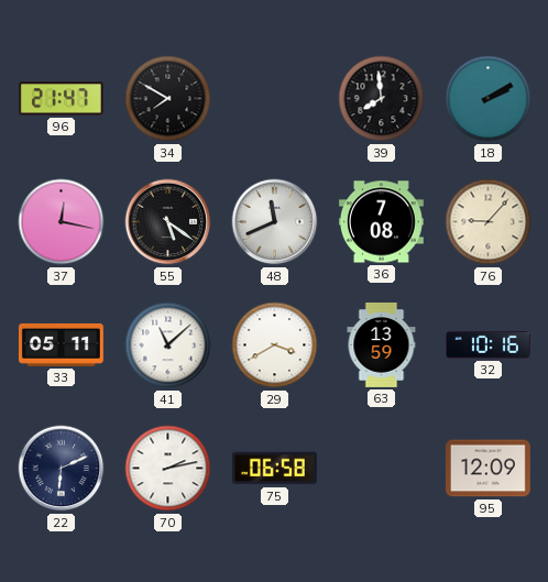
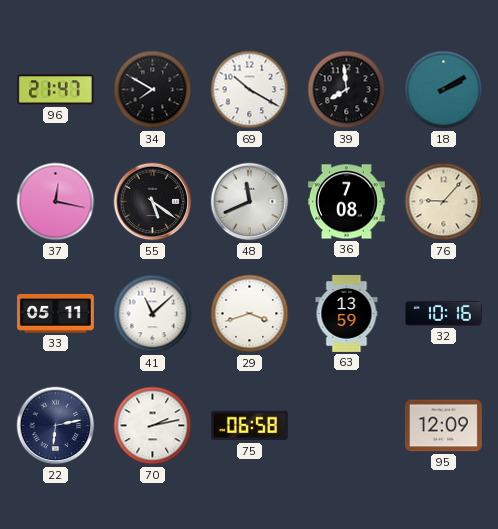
69: none -> 10:20 (250, 90)
29: 3:40 -> 3:42 (250, 314)
22: 6:11 -> 6:13 (56, 426)
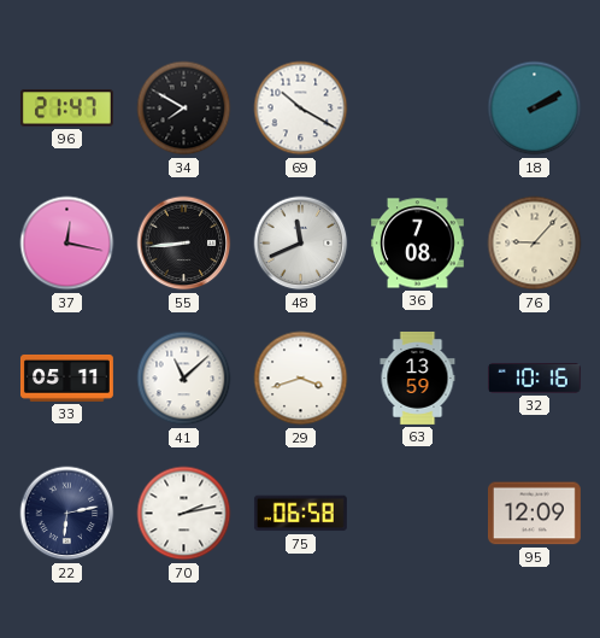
39: 7:59 -> none (347, 90)
55: 5:21 -> 8:44 (184, 244)
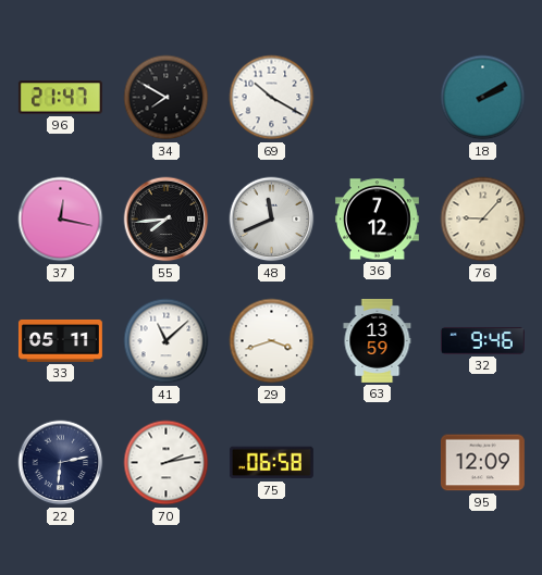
55: 8:44 -> 7:44 (167, 220)
36: 7:08 -> 7:12 (377, 220)
32: 10:16 -> 9:46 (482, 340)
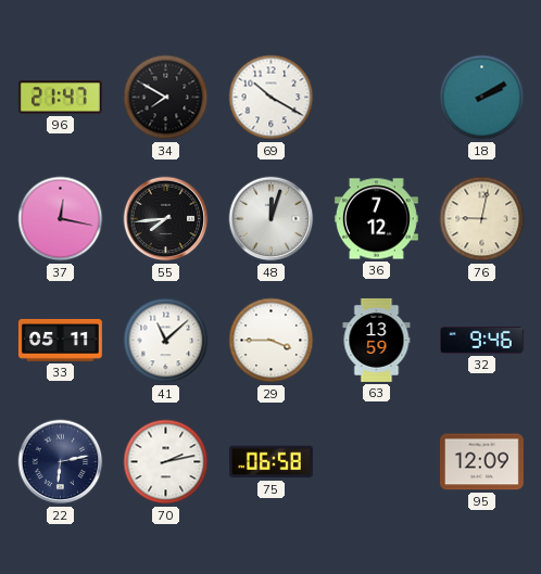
48: 11:41 -> 12:03 (272, 219)
76: 9:07 -> 9:02 (482, 219)
29: 3:42 -> 3:45 (272, 341)
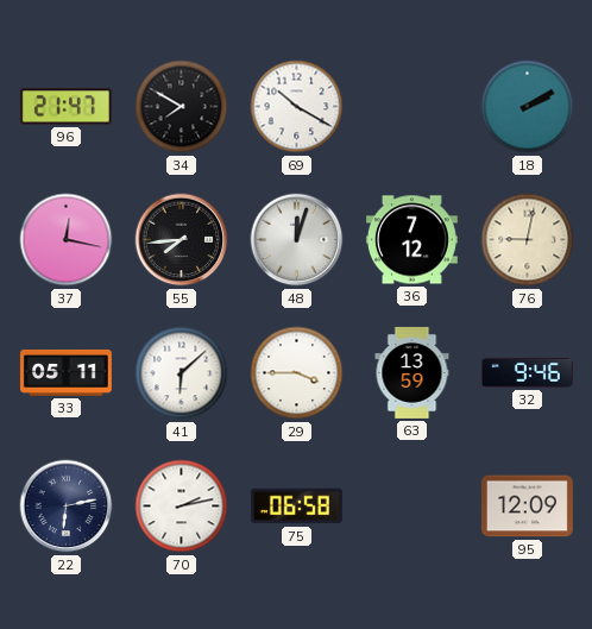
41: 11:08 -> 6:08 (182, 373)
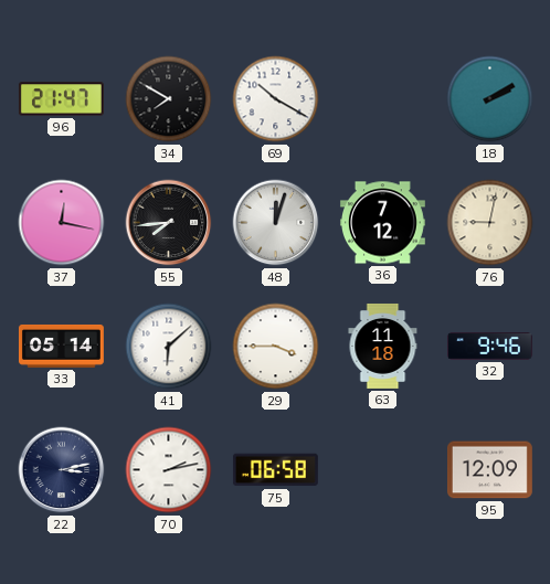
33: 05:11 -> 05:14 (61, 346)
63: 13:59 -> 11:18 (383, 346)
22: 6:13 -> 3:13 (62, 470)
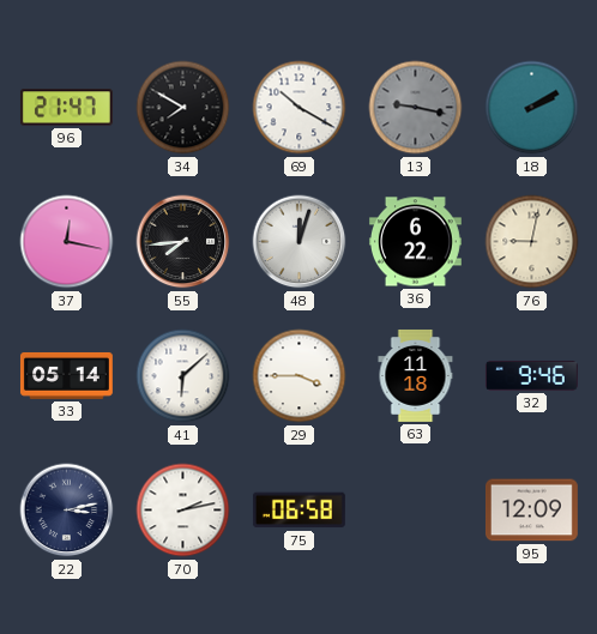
13: none -> 9:17 (416, 108)
36: 7:12 -> 6:22 (415, 242)
